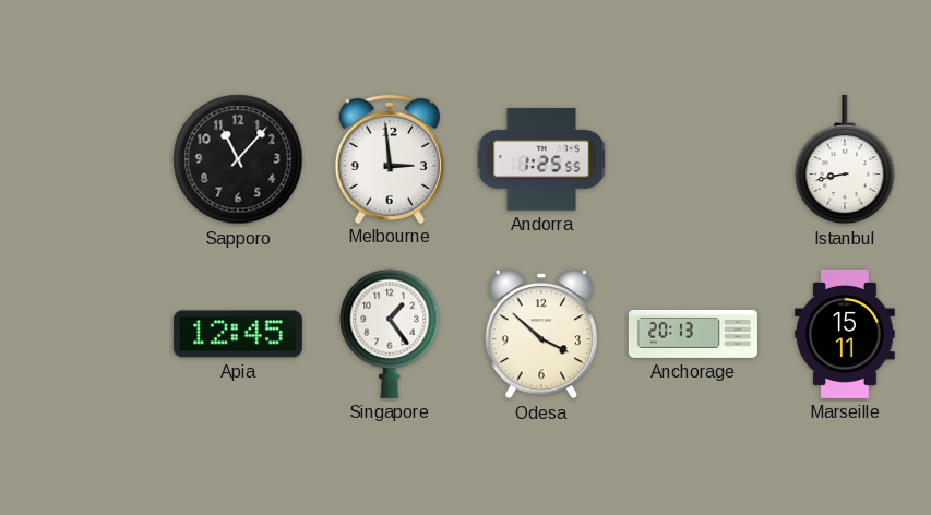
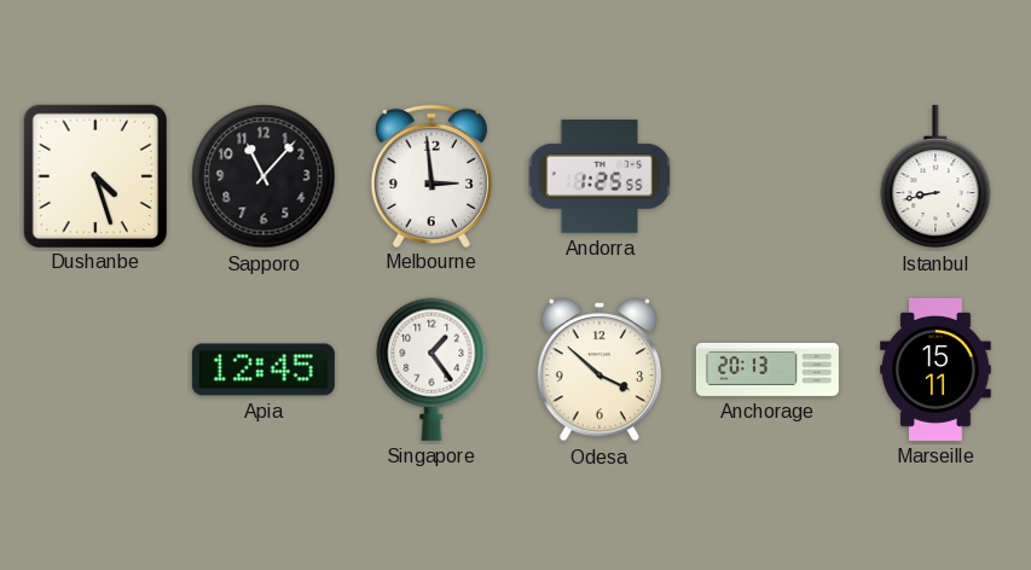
Dushanbe: none -> 4:27 (94, 175)
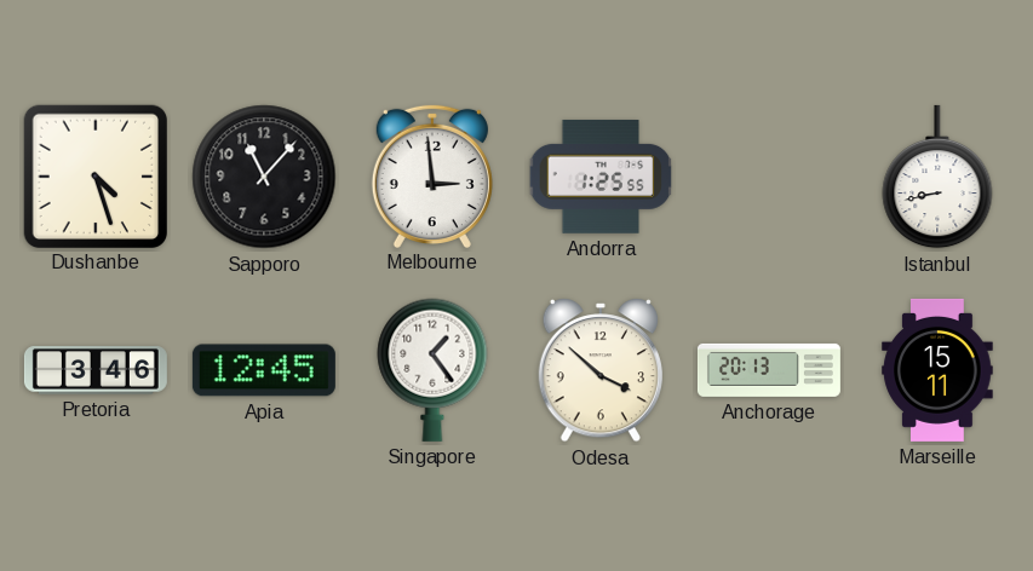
Pretoria: none -> 3:46 (96, 370)
